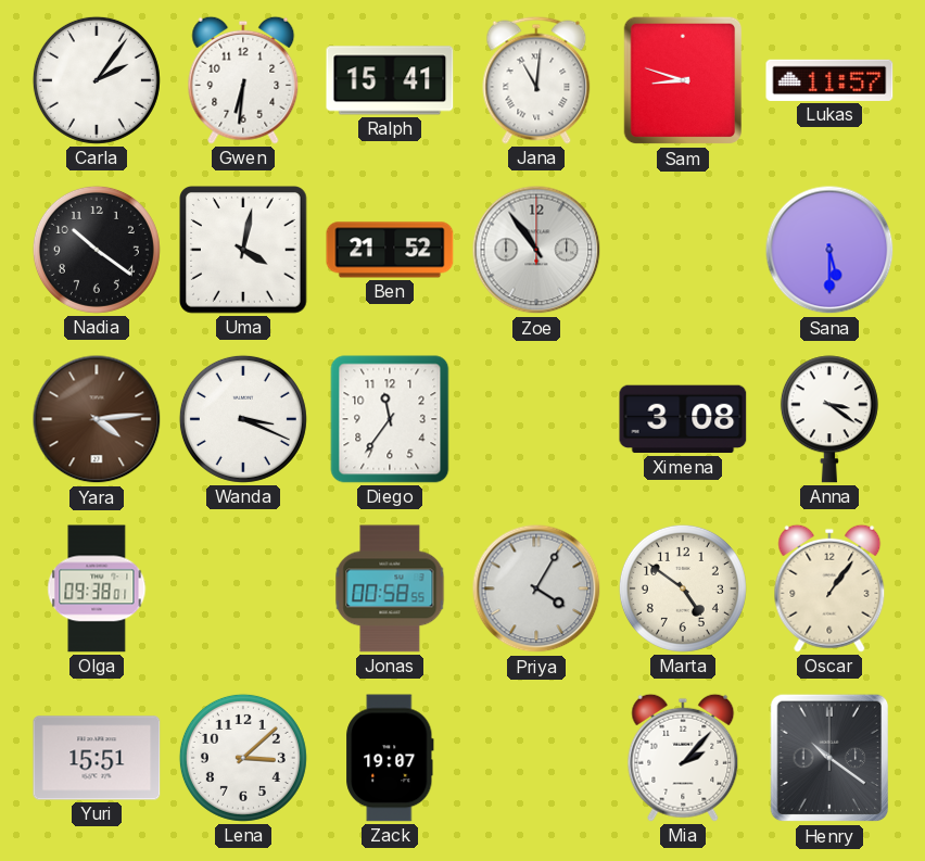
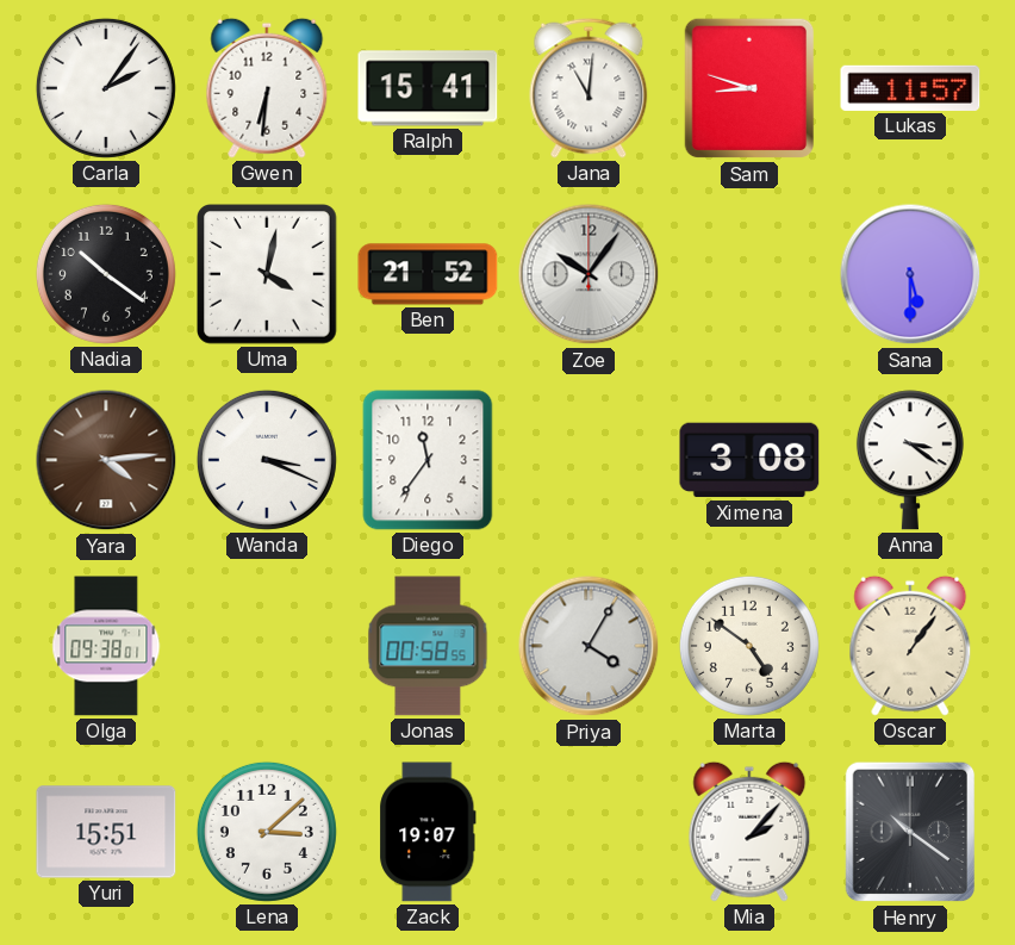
Zoe: 10:54 -> 10:06 (589, 274)
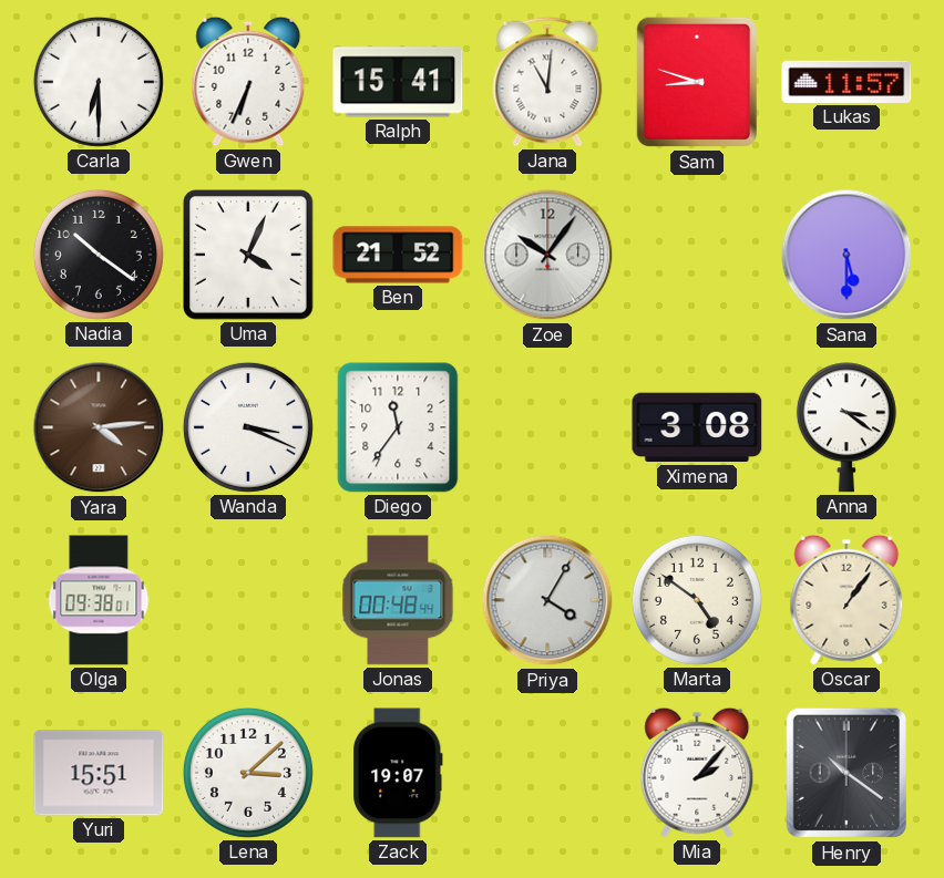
Carla: 2:06 -> 6:30 (99, 82)
Gwen: 6:31 -> 6:34 (248, 82)
Uma: 4:02 -> 4:04 (249, 256)
Jonas: 00:58 -> 00:48 (398, 600)
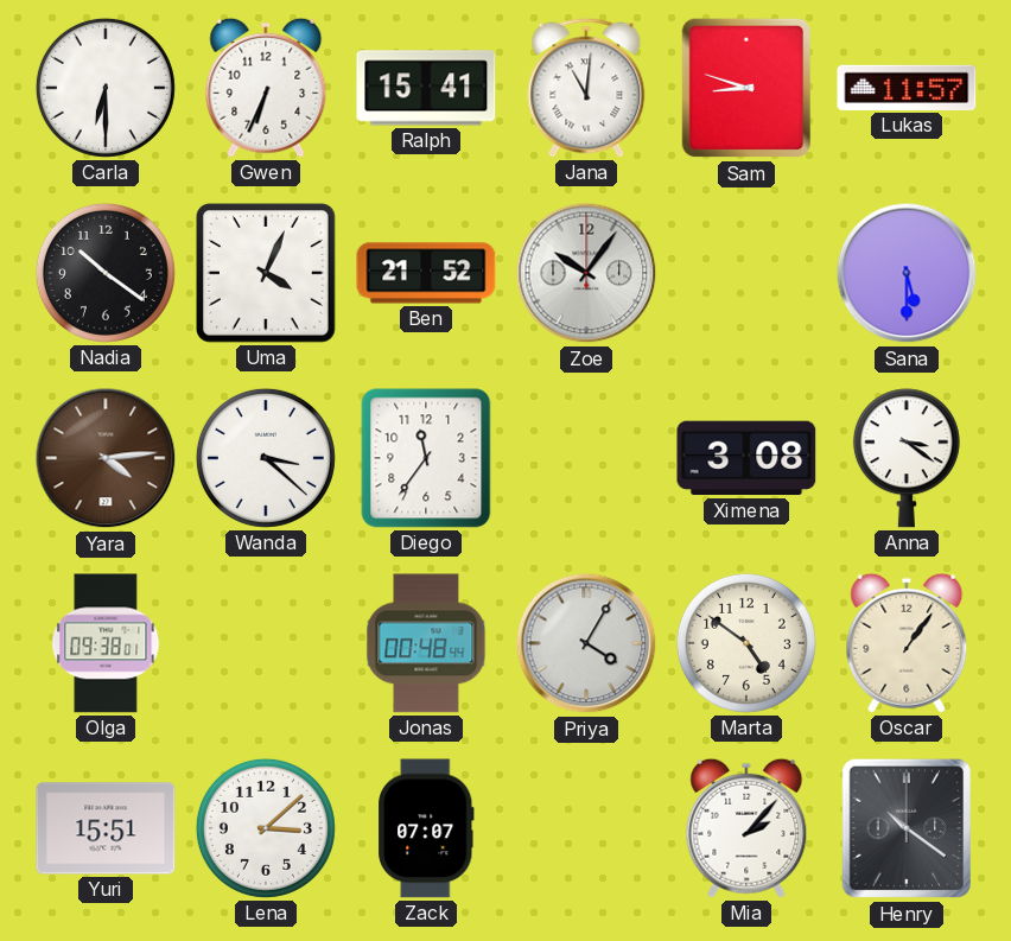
Wanda: 3:19 -> 3:22 (266, 458)
Zack: 19:07 -> 07:07 (426, 828)
